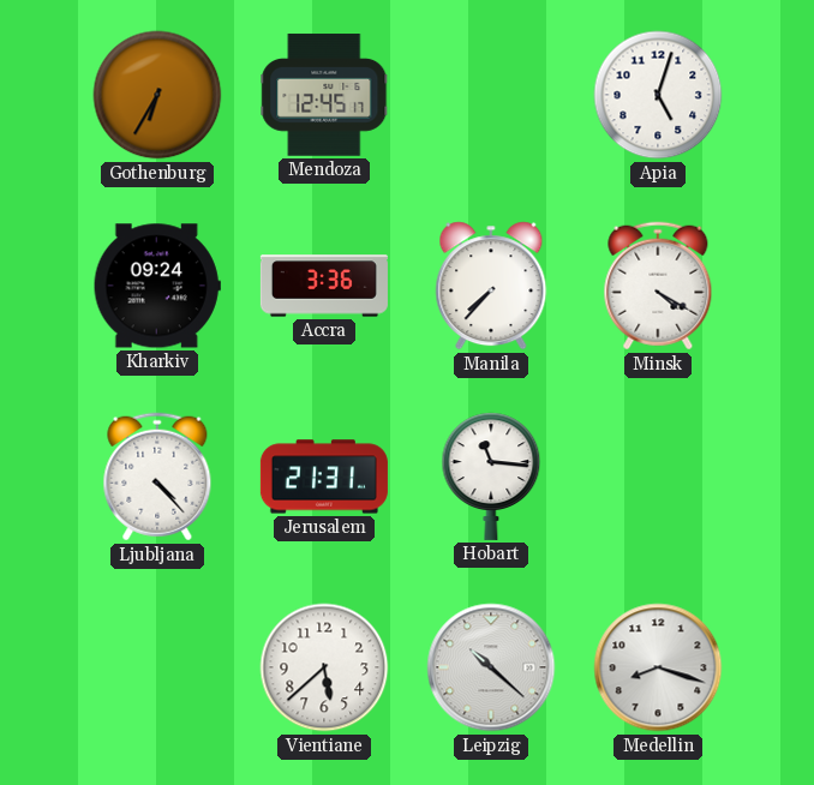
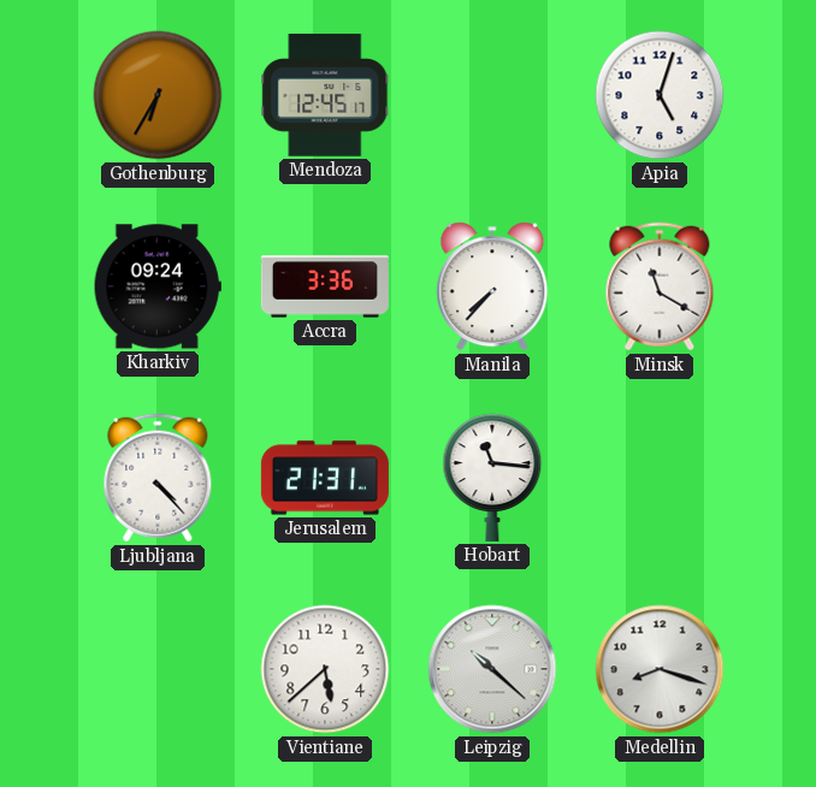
Minsk: 4:20 -> 11:20 (660, 286)
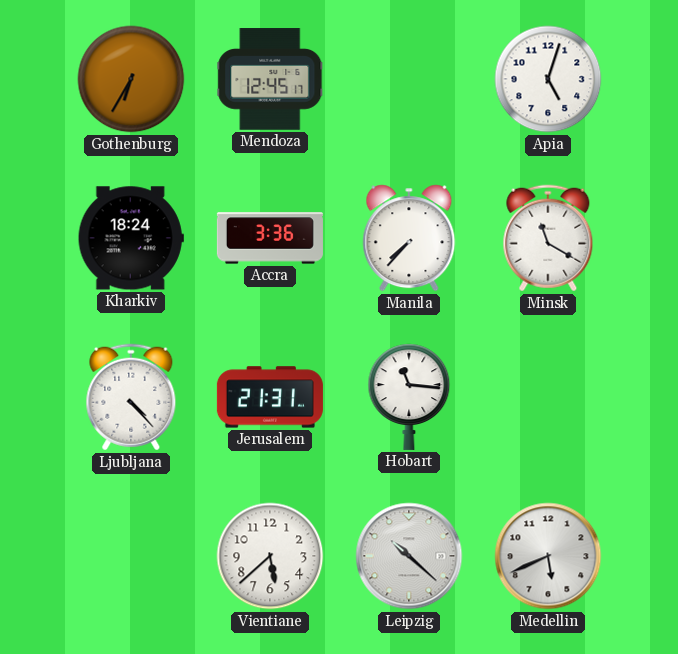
Kharkiv: 09:24 -> 18:24 (131, 238)
Medellin: 8:18 -> 5:41 (548, 556)
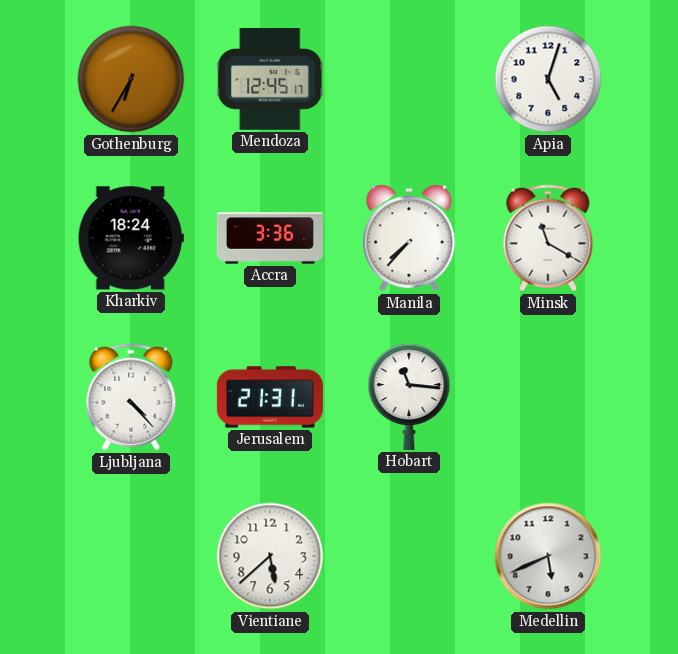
Leipzig: 10:22 -> none (409, 556)
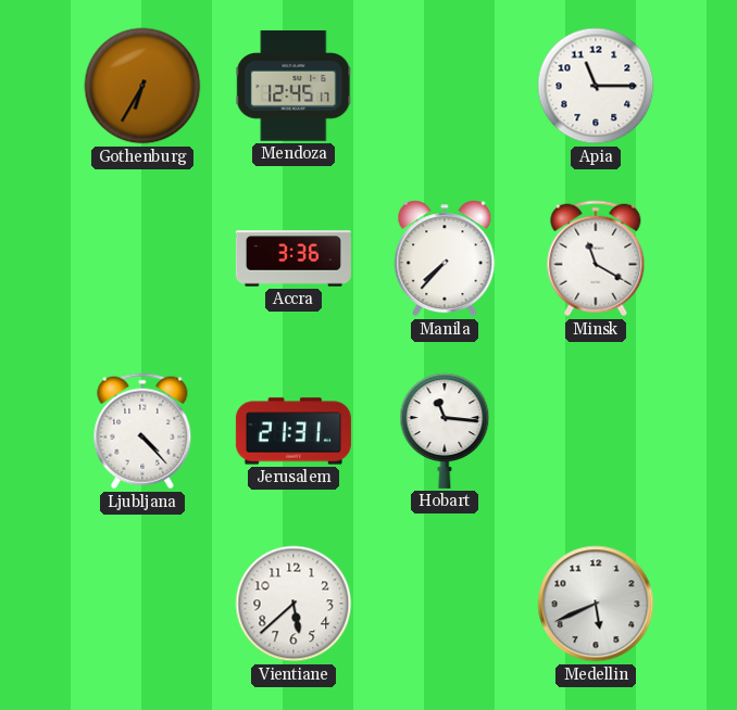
Apia: 5:03 -> 11:15 (596, 86)
Kharkiv: 18:24 -> none (131, 238)
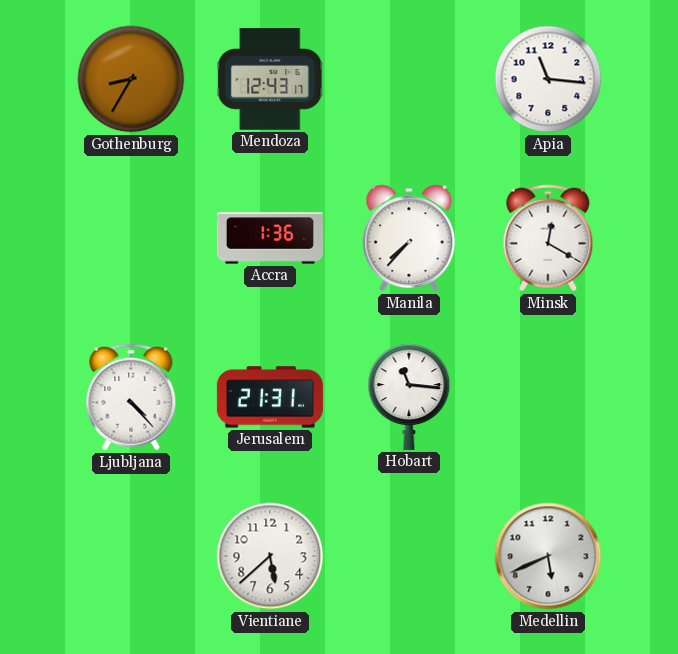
Gothenburg: 6:35 -> 8:35 (131, 79)
Mendoza: 12:45 -> 12:43 (270, 79)
Apia: 11:15 -> 11:16 (548, 79)
Accra: 3:36 -> 1:36 (270, 238)
Minsk: 11:20 -> 12:20 (548, 238)
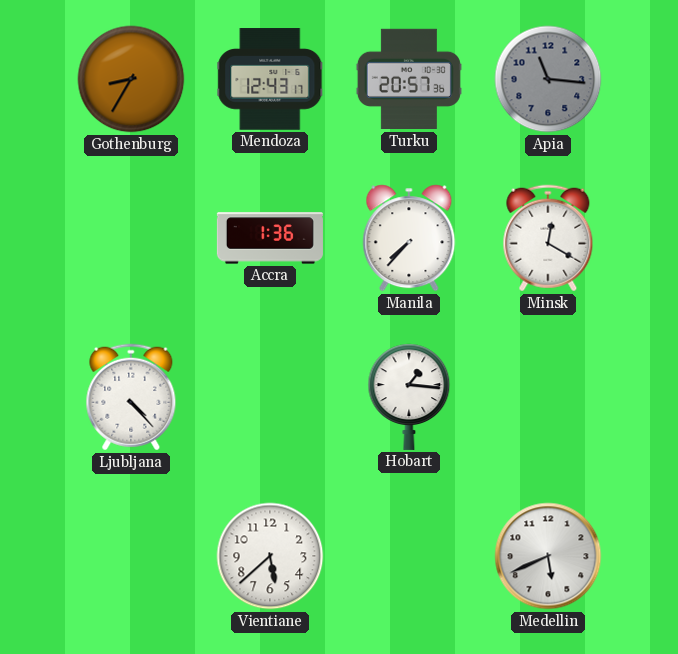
Turku: none -> 20:57 (409, 79)
Apia dial: white -> grey (548, 79)
Jerusalem: 21:31 -> none (270, 397)
Hobart: 11:16 -> 1:16 (409, 397)
